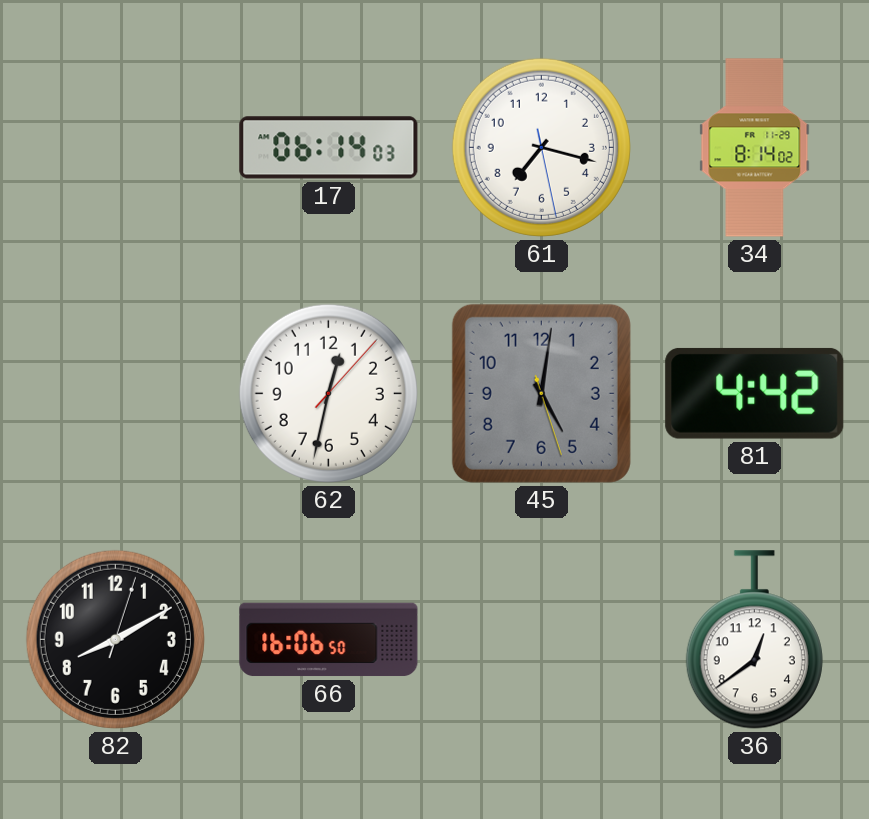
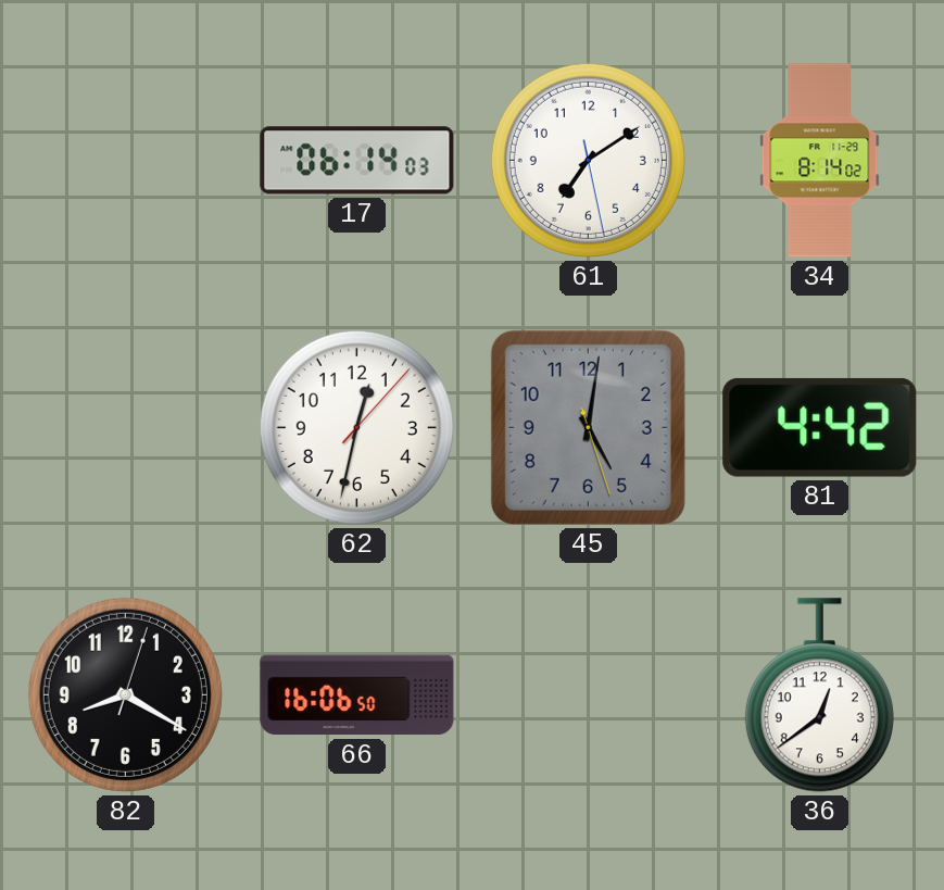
61: 7:17 -> 7:09 (588, 160)
82: 8:10 -> 8:20 (125, 694)
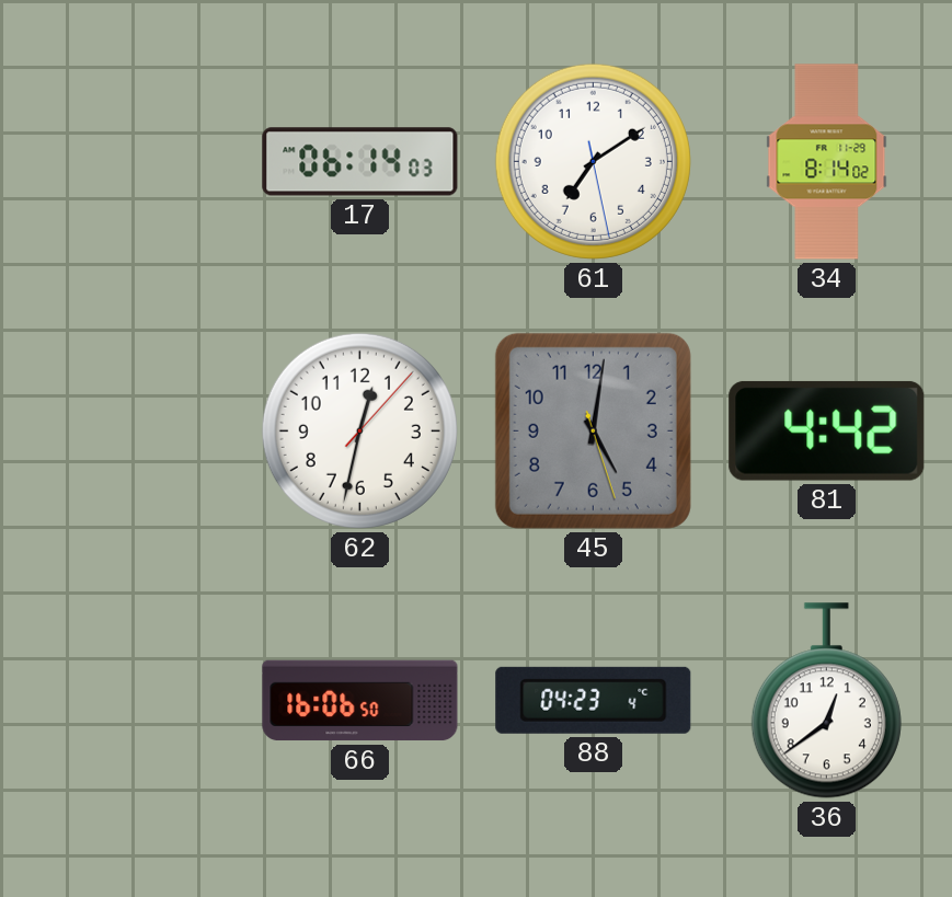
82: 8:20 -> none (125, 694)
88: none -> 04:23 (594, 700)
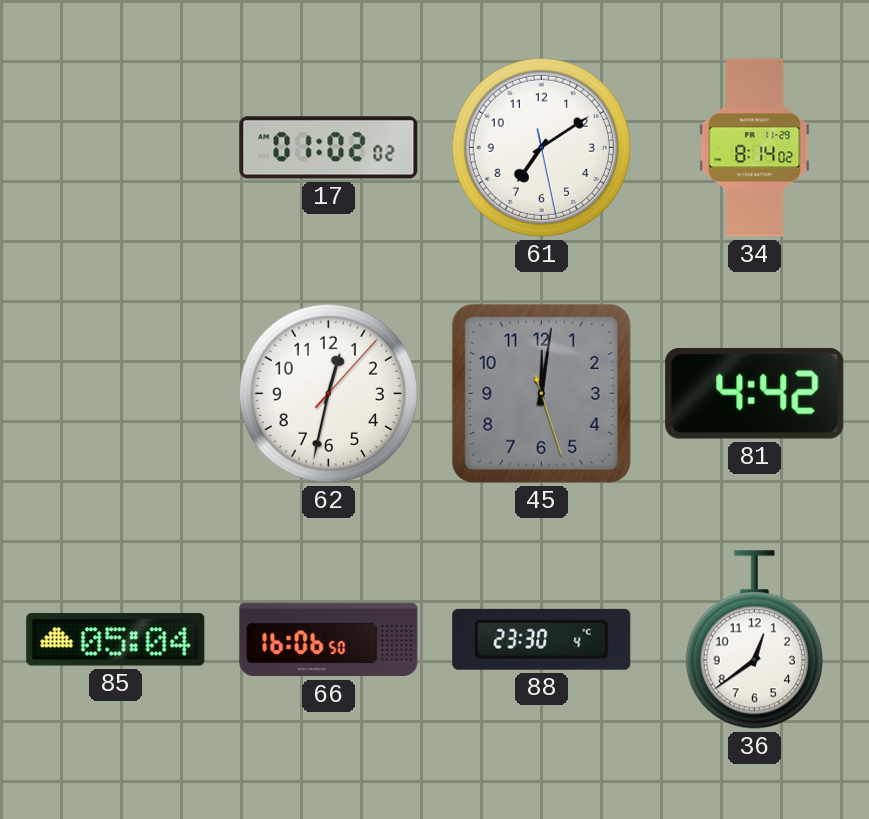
17: 06:14 -> 01:02 (329, 148)
45: 5:01 -> 12:01 (541, 393)
85: none -> 05:04 (116, 640)
88: 04:23 -> 23:30 (542, 639)
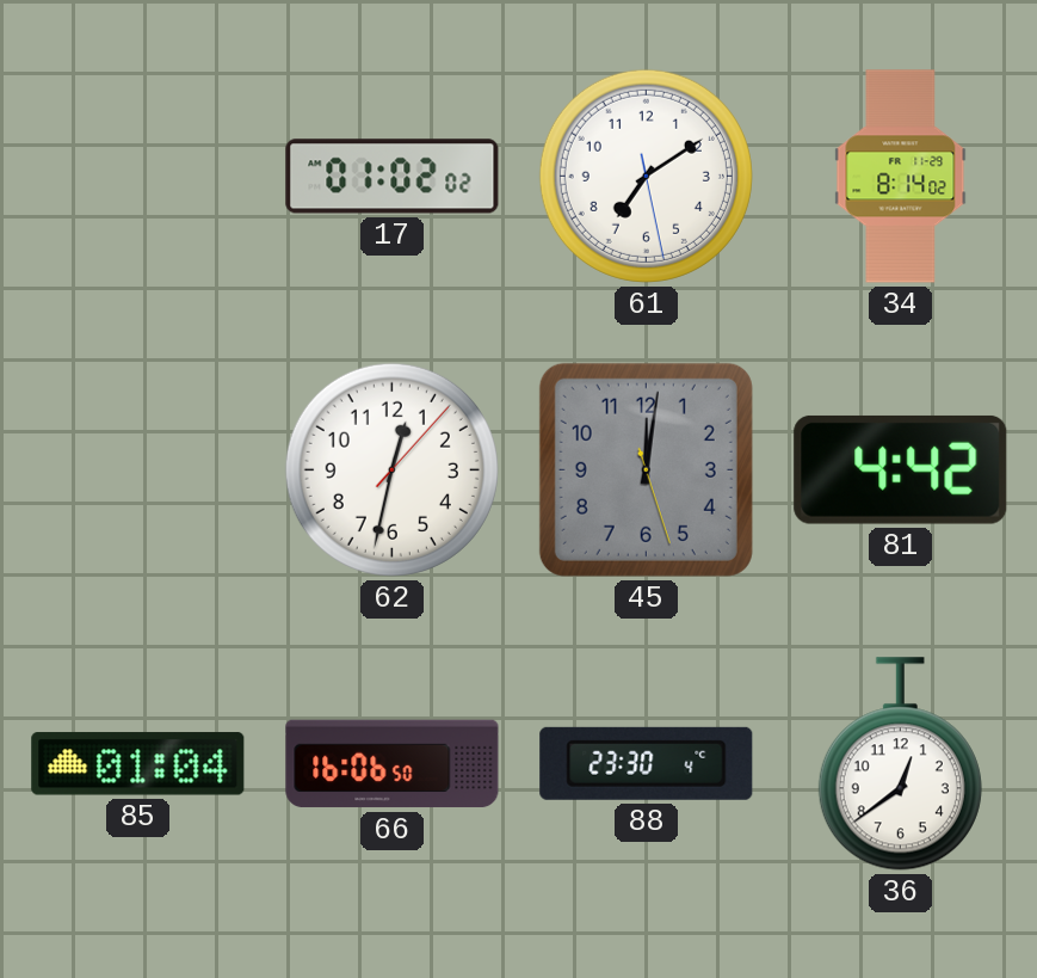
85: 05:04 -> 01:04 (138, 764)
